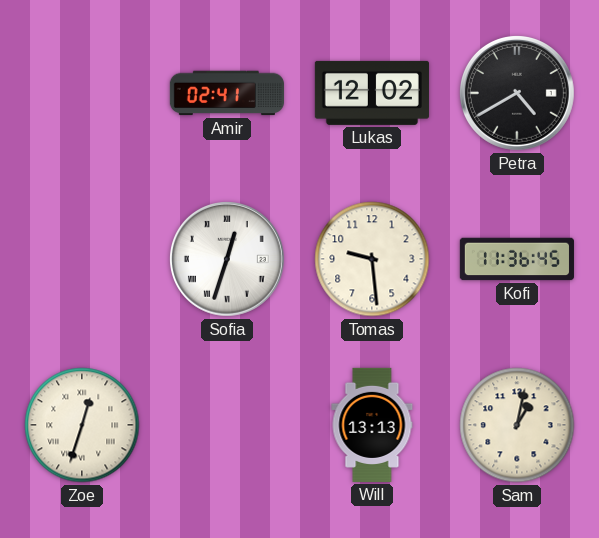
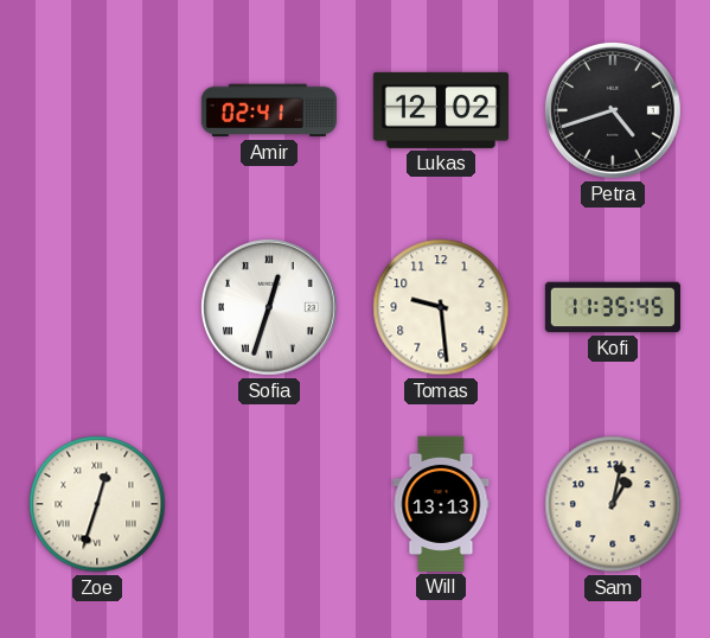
Petra: 4:40 -> 4:42 (613, 110)
Kofi: 11:36 -> 11:35 (613, 307)
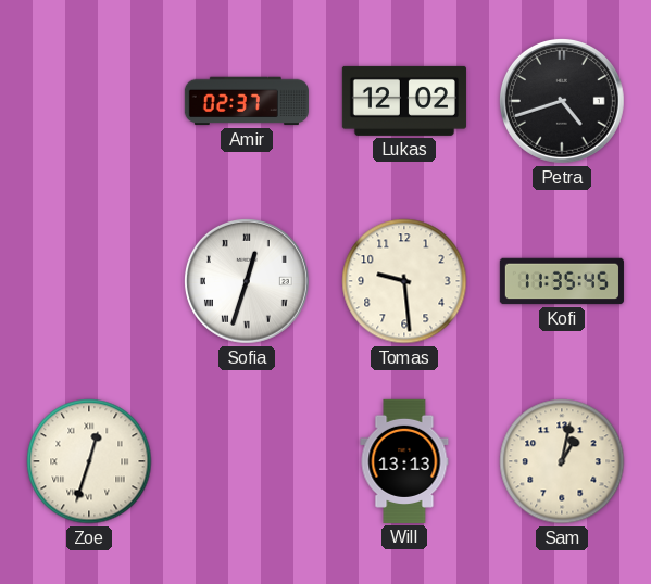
Amir: 02:41 -> 02:37 (247, 101)
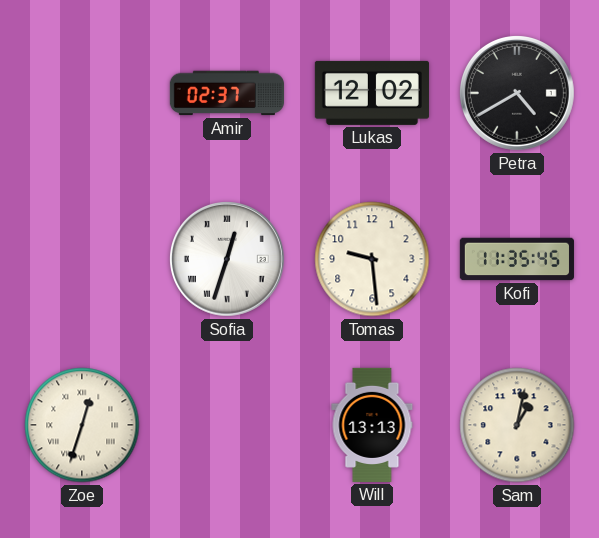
Petra: 4:42 -> 4:40 (517, 93)
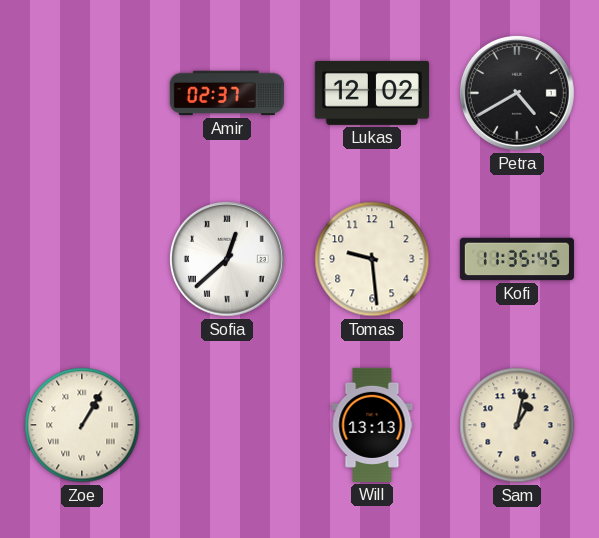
Sofia: 12:33 -> 12:38 (227, 259)
Zoe: 12:33 -> 1:05 (82, 425)
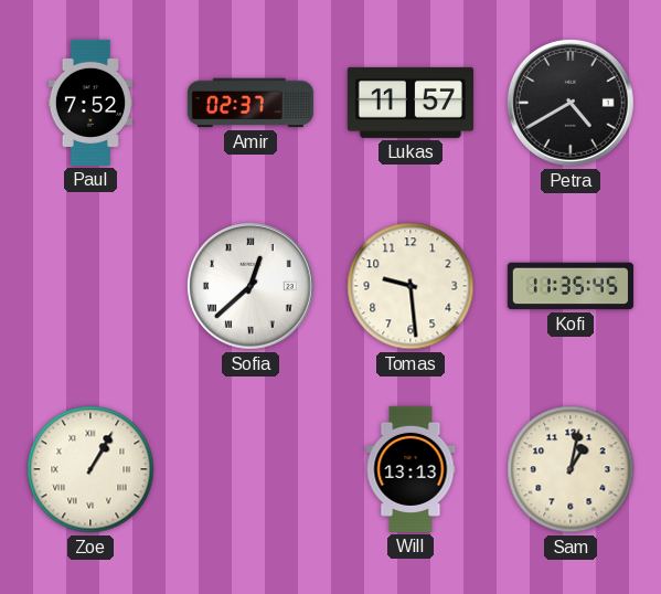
Paul: none -> 7:52 (90, 103)
Lukas: 12:02 -> 11:57 (411, 103)
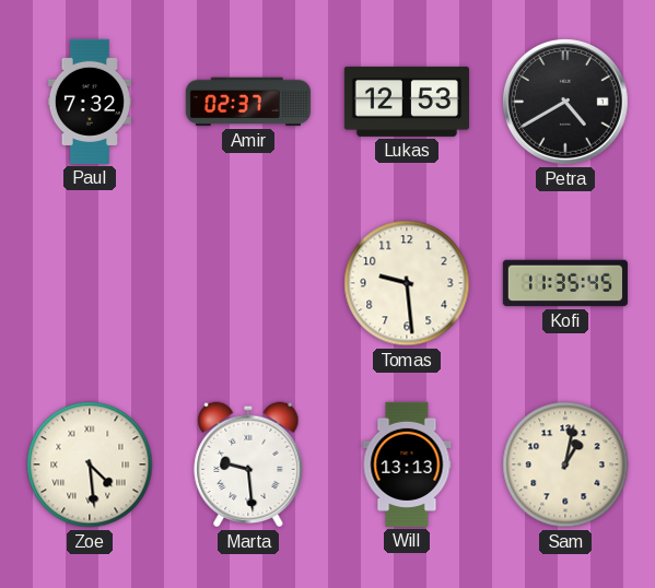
Paul: 7:52 -> 7:32 (90, 102)
Lukas: 11:57 -> 12:53 (407, 102)
Sofia: 12:38 -> none (250, 286)
Zoe: 1:05 -> 4:29 (90, 464)
Marta: none -> 9:29 (248, 464)
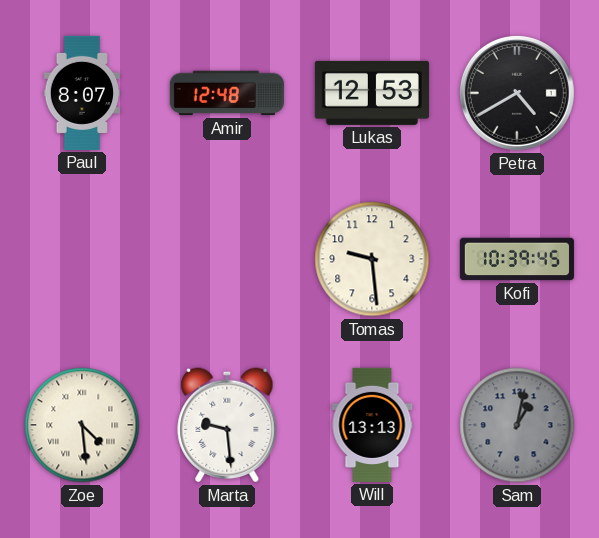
Paul: 7:32 -> 8:07 (82, 93)
Amir: 02:37 -> 12:48 (227, 93)
Kofi: 11:35 -> 10:39 (517, 259)
Sam dial: cream -> grey (517, 425)
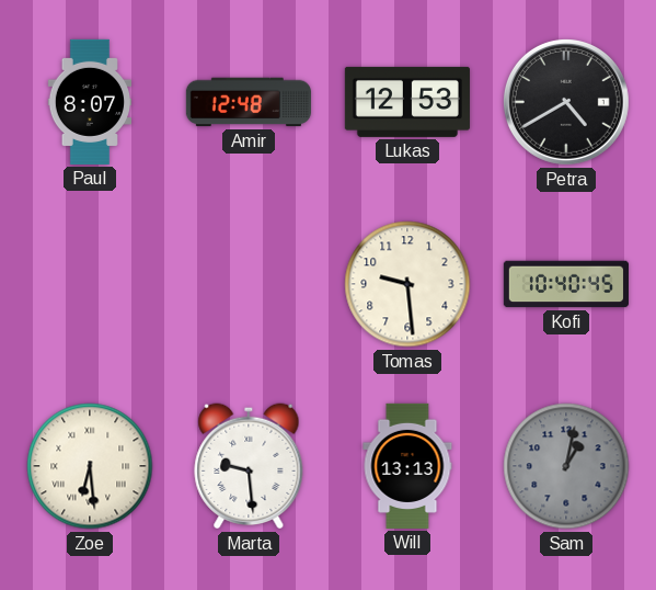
Kofi: 10:39 -> 10:40 (566, 284)
Zoe: 4:29 -> 6:29 (90, 466)
